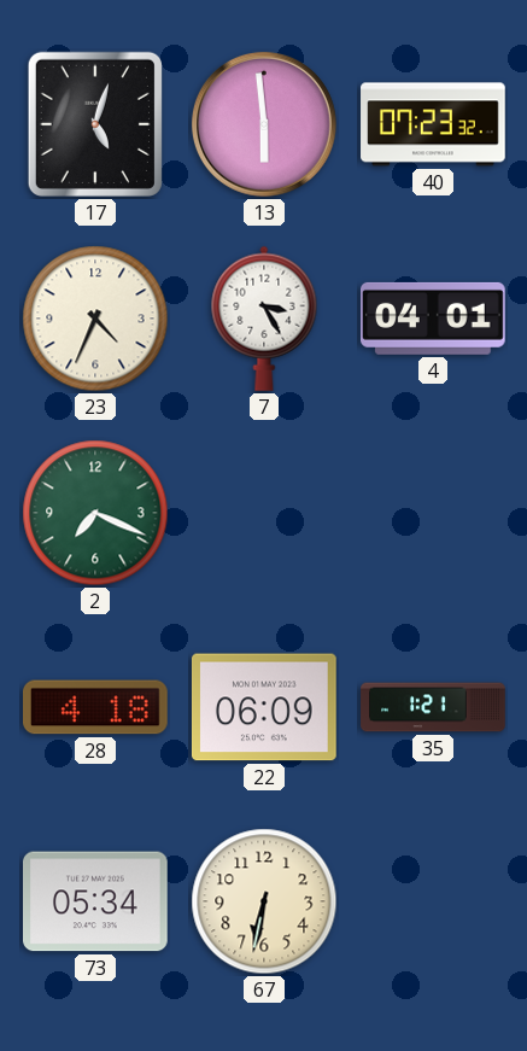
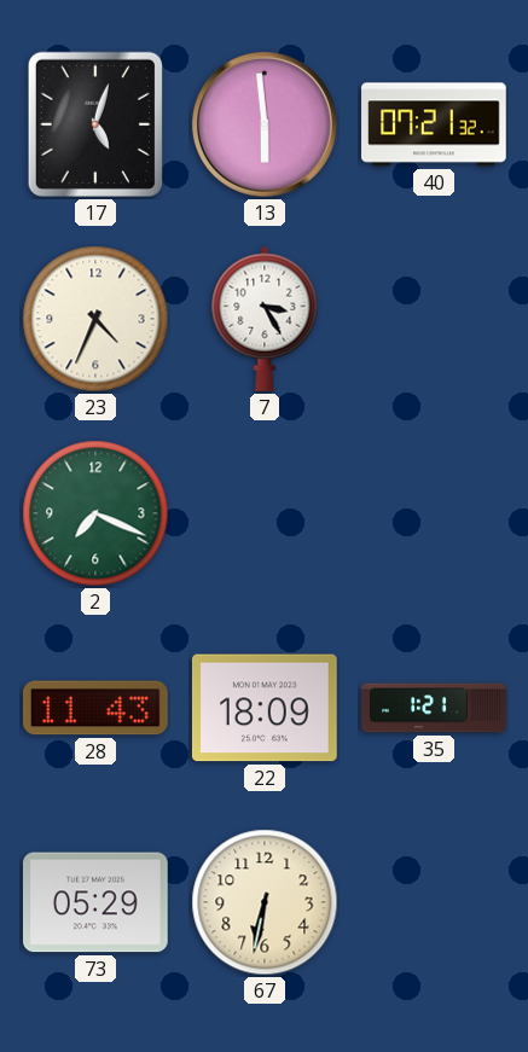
40: 07:23 -> 07:21 (434, 124)
4: 04:01 -> none (434, 319)
28: 4:18 -> 11:43 (97, 708)
22: 06:09 -> 18:09 (265, 708)
73: 05:34 -> 05:29 (97, 902)
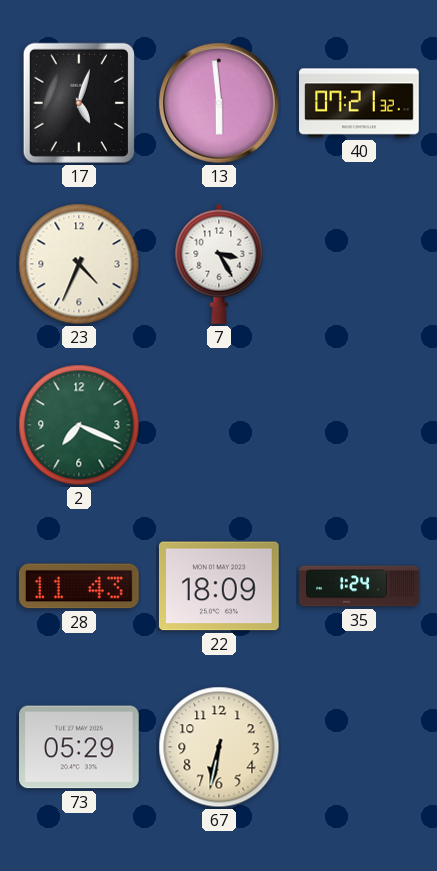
35: 1:21 -> 1:24 (359, 586)
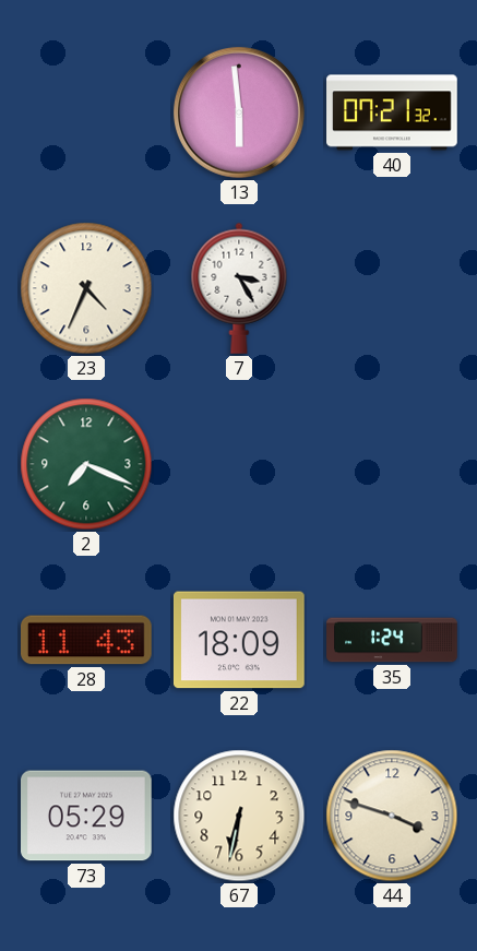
17: 5:03 -> none (79, 103)
44: none -> 3:48 (392, 816)
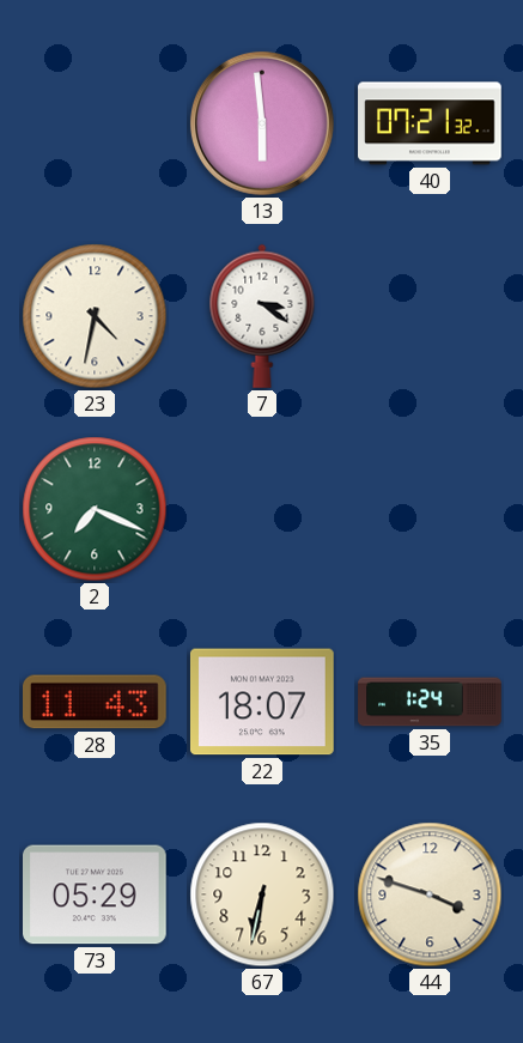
23: 4:34 -> 4:32 (95, 316)
7: 3:25 -> 3:21 (262, 316)
22: 18:09 -> 18:07 (262, 702)
